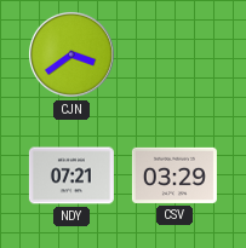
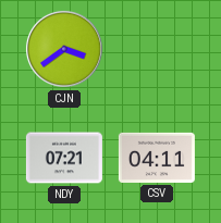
CSV: 03:29 -> 04:11 (157, 158)
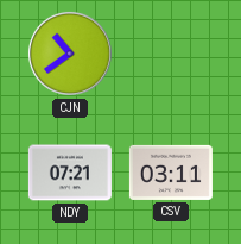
CJN: 3:39 -> 10:39 (70, 54)
CSV: 04:11 -> 03:11 (171, 173)
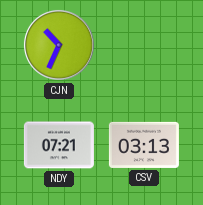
CJN: 10:39 -> 10:34 (59, 45)
CSV: 03:11 -> 03:13 (144, 145)
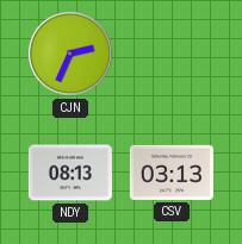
CJN: 10:34 -> 2:34 (70, 54)
NDY: 07:21 -> 08:13 (70, 173)
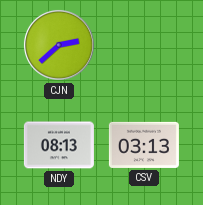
CJN: 2:34 -> 2:38 (59, 45)
